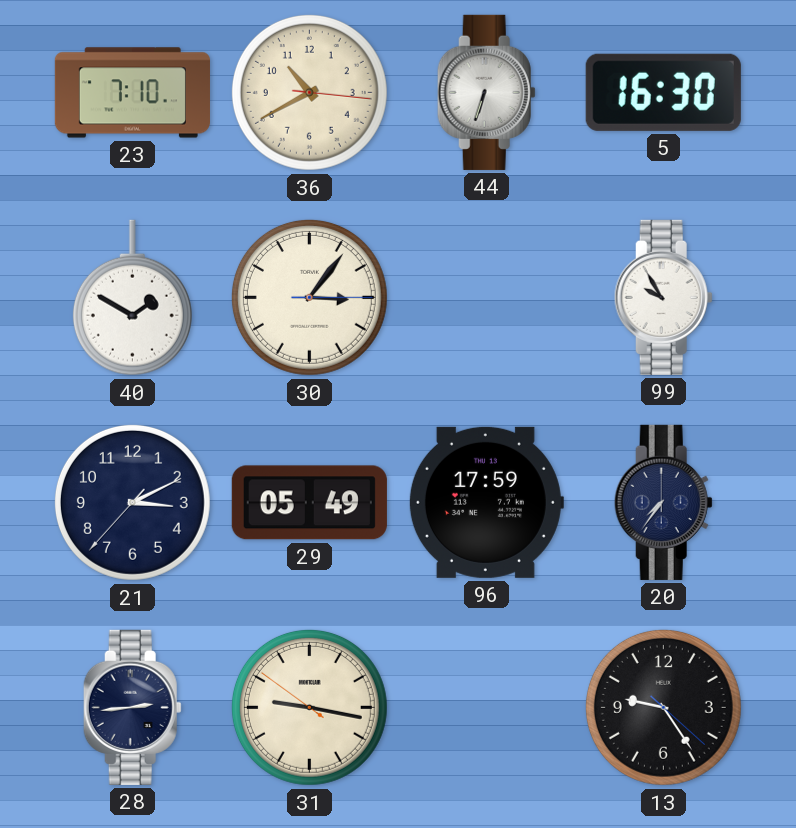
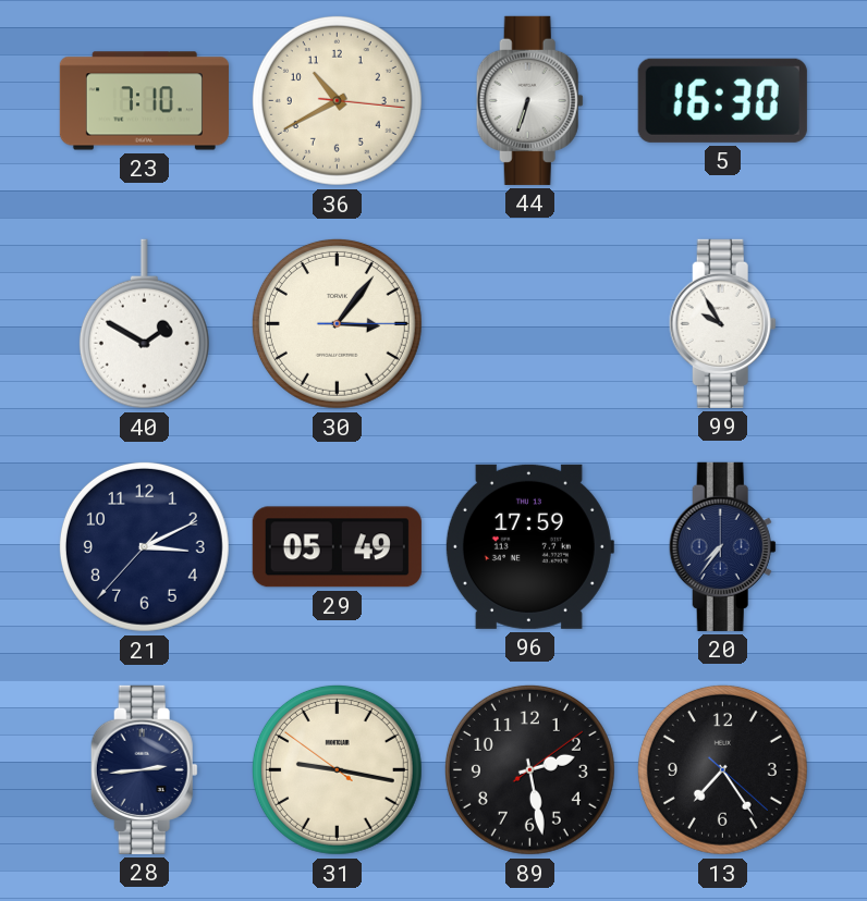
89: none -> 2:28 (529, 769)
13: 9:24 -> 7:24 (722, 769)
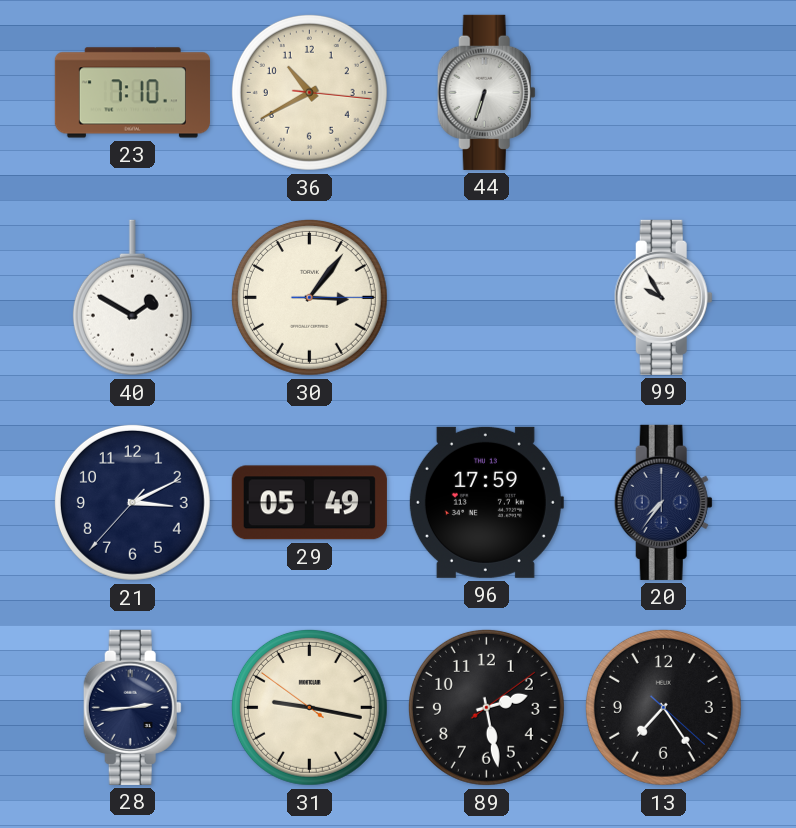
5: 16:30 -> none (722, 100)
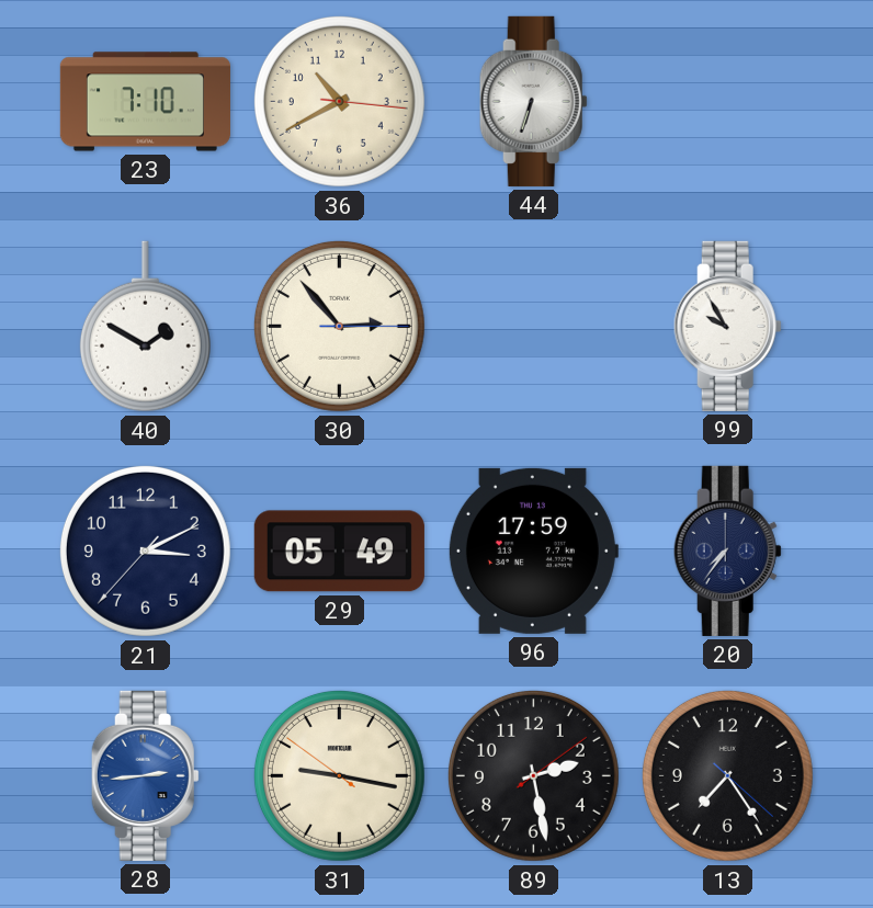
30: 3:06 -> 2:53 (339, 326)
28 dial: navy -> blue (145, 775)
